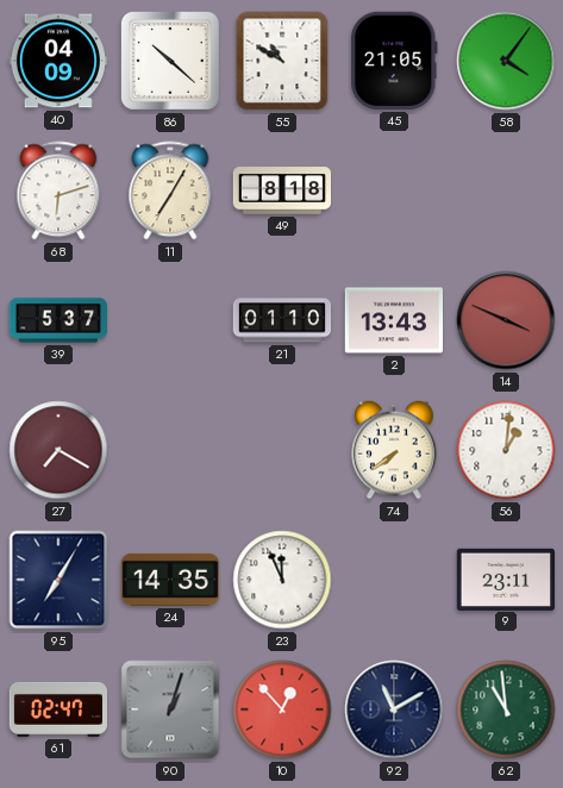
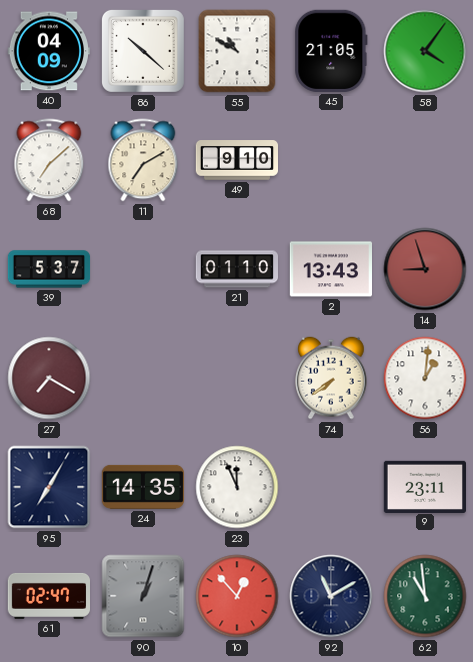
68: 6:12 -> 7:08 (49, 160)
11: 7:05 -> 7:10 (143, 160)
49: 8:18 -> 9:10 (237, 160)
14: 3:49 -> 8:57 (425, 269)
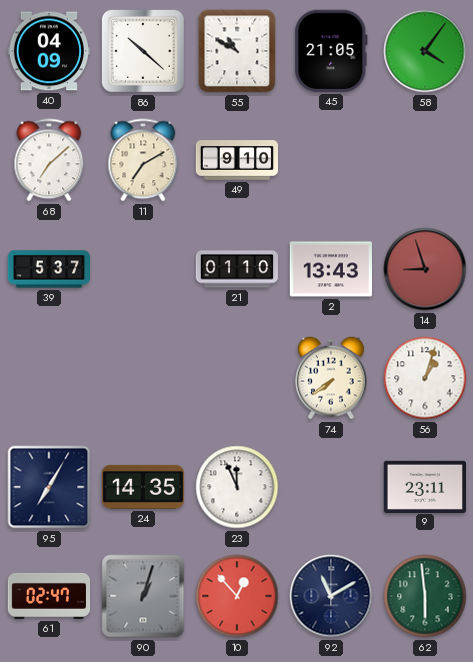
27: 7:20 -> none (49, 378)
56: 1:01 -> 1:03 (425, 378)
62: 10:59 -> 5:59 (425, 596)
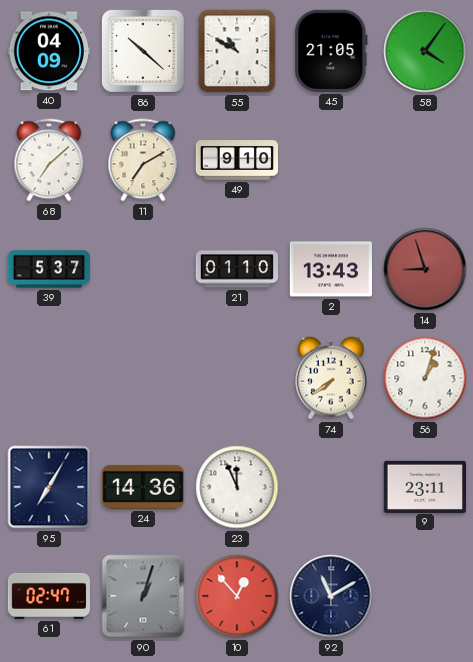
24: 14:35 -> 14:36 (142, 487)
62: 5:59 -> none (425, 596)
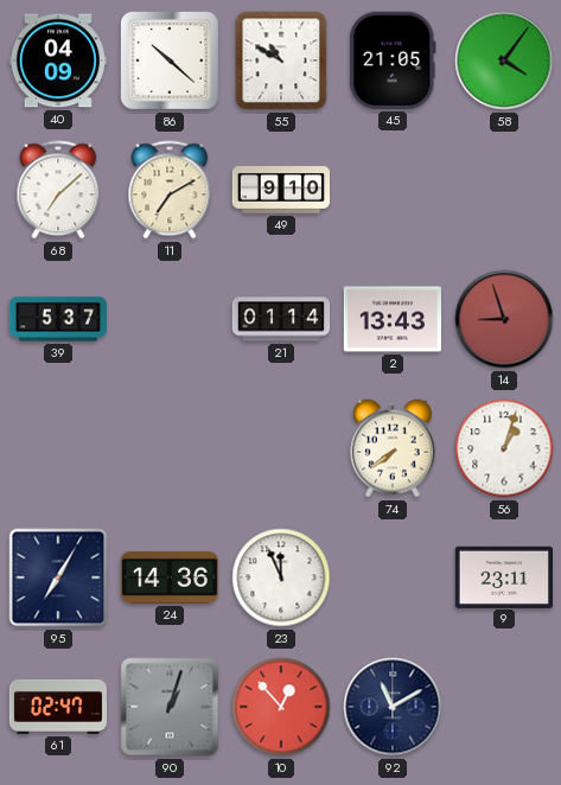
21: 01:10 -> 01:14 (280, 319)
